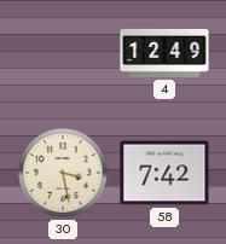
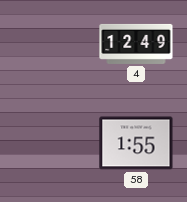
30: 3:28 -> none (63, 173)
58: 7:42 -> 1:55 (136, 143)
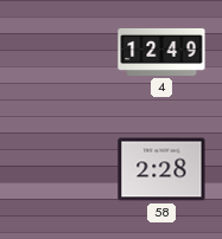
58: 1:55 -> 2:28 (161, 169)
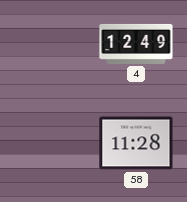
58: 2:28 -> 11:28 (136, 143)
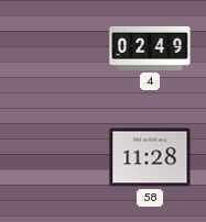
4: 12:49 -> 02:49 (150, 48)
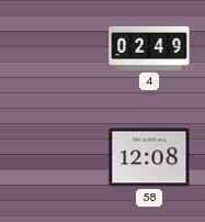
58: 11:28 -> 12:08 (149, 157)
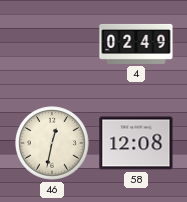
46: none -> 12:32 (52, 143)
